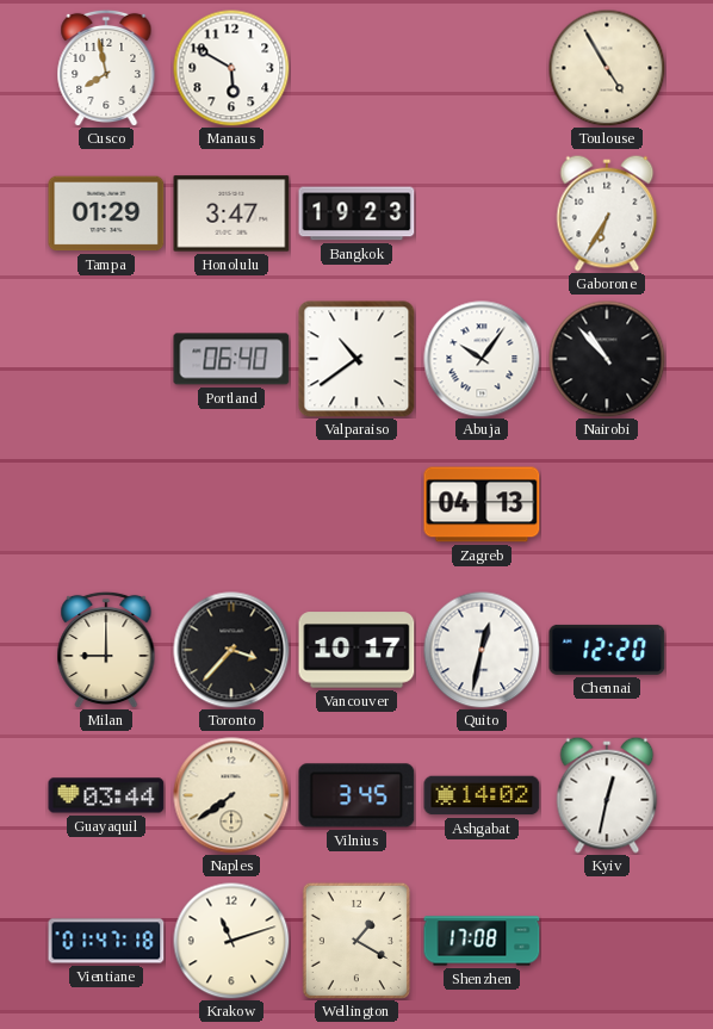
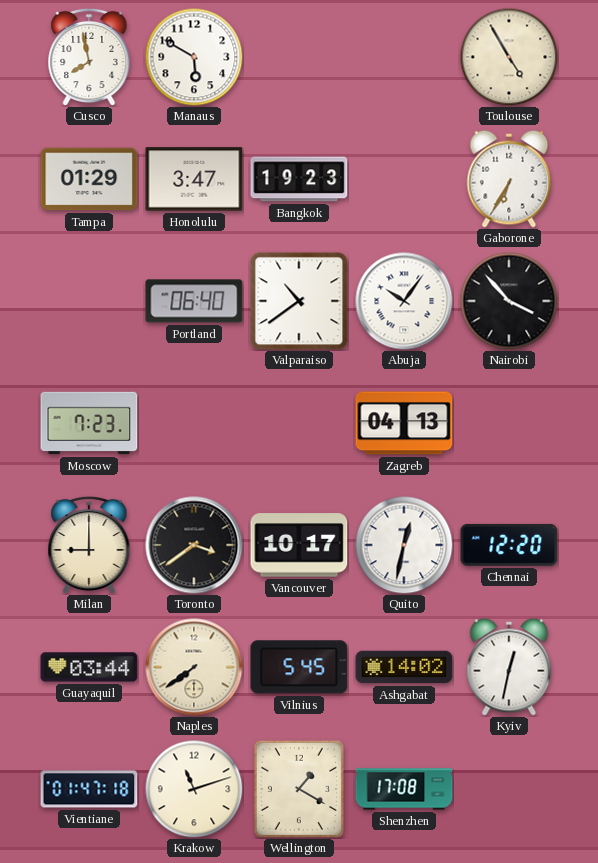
Nairobi: 10:53 -> 3:53 (509, 301)
Moscow: none -> 7:23 (89, 423)
Toronto: 3:37 -> 3:39 (194, 545)
Vilnius: 3:45 -> 5:45 (299, 667)
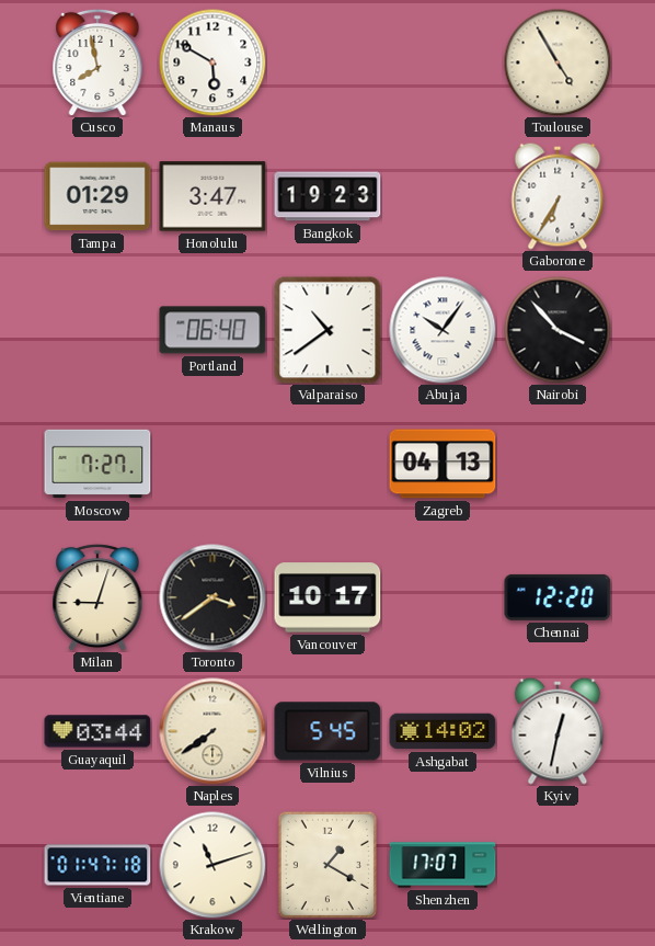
Moscow: 7:23 -> 7:27 (97, 464)
Milan: 9:00 -> 9:03 (97, 597)
Quito: 12:32 -> none (404, 545)
Shenzhen: 17:08 -> 17:07 (443, 865)
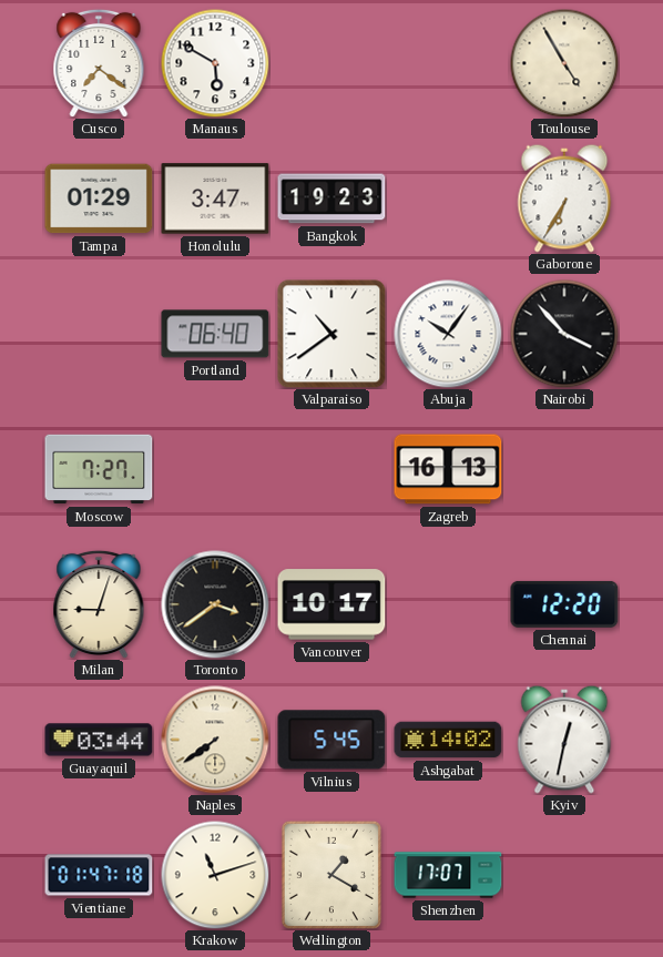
Cusco: 7:58 -> 7:21 (99, 63)
Zagreb: 04:13 -> 16:13 (448, 469)
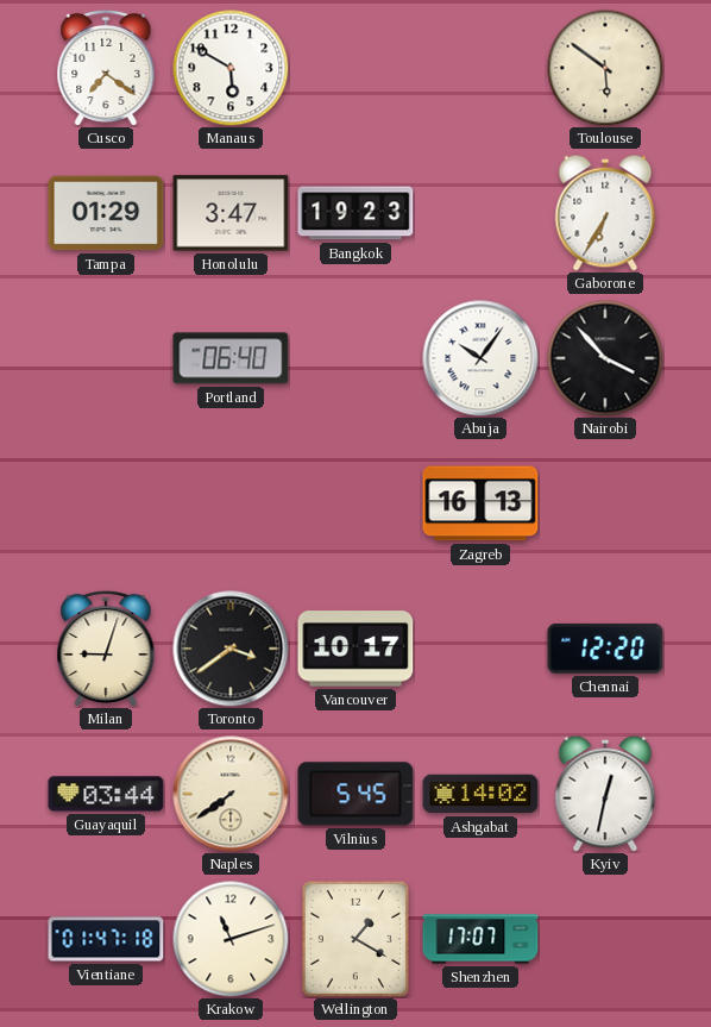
Toulouse: 4:55 -> 5:51 (605, 68)
Valparaiso: 10:39 -> none (331, 334)
Moscow: 7:27 -> none (99, 469)
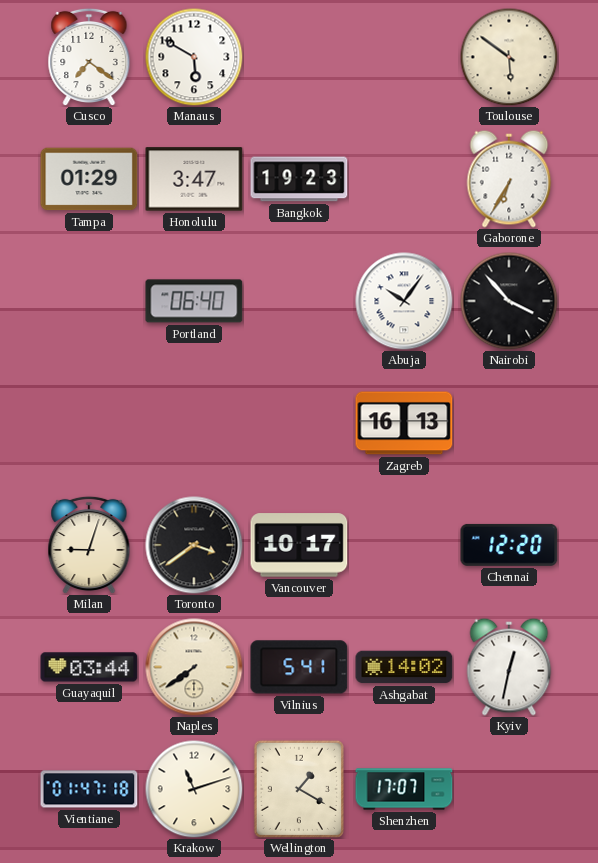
Vilnius: 5:45 -> 5:41 (299, 667)
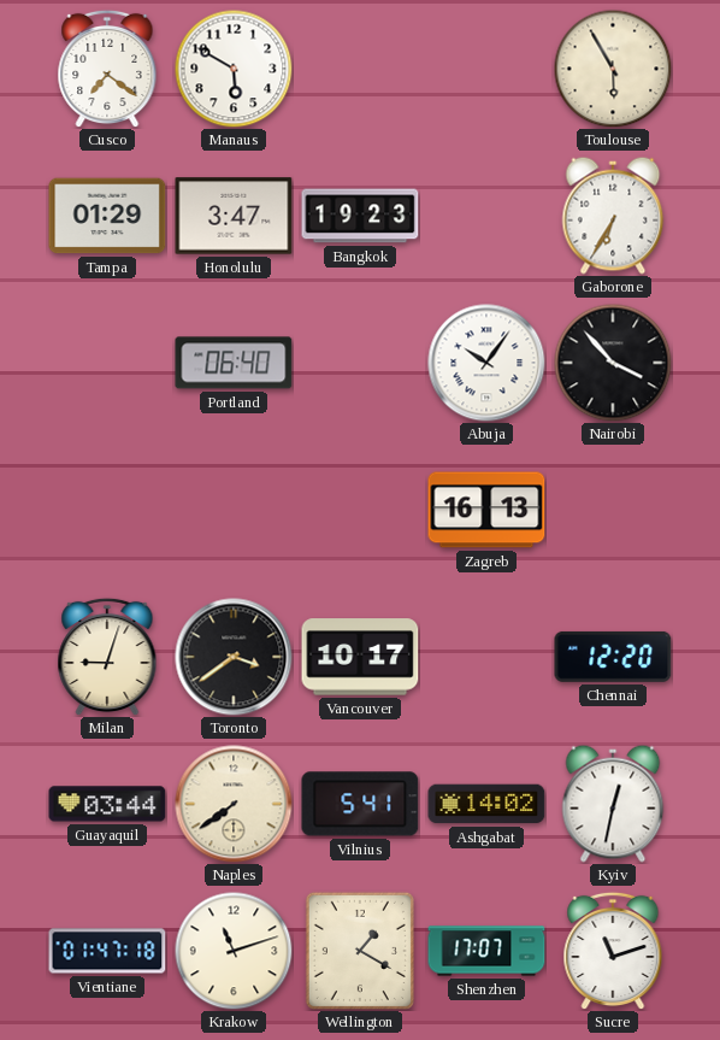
Toulouse: 5:51 -> 5:55 (613, 69)
Sucre: none -> 11:12 (613, 951)
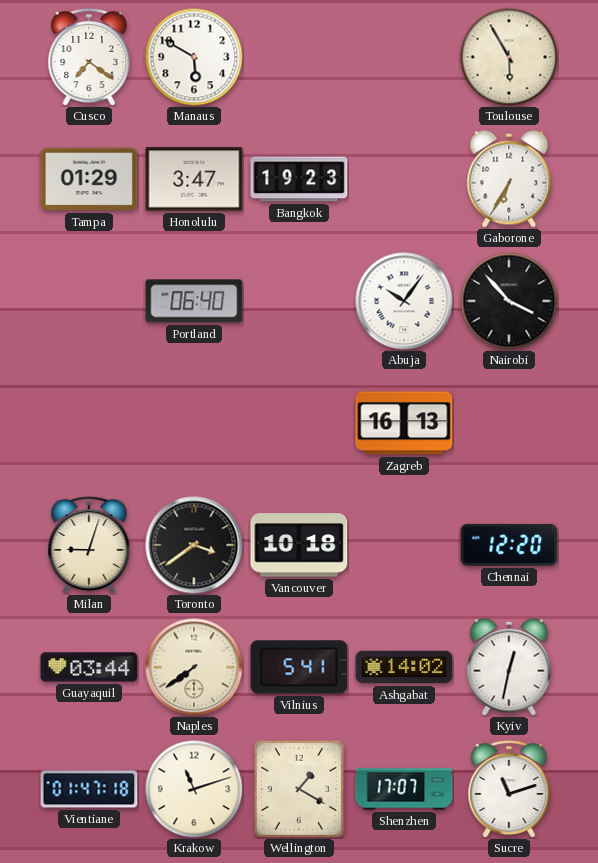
Vancouver: 10:17 -> 10:18 (299, 545)
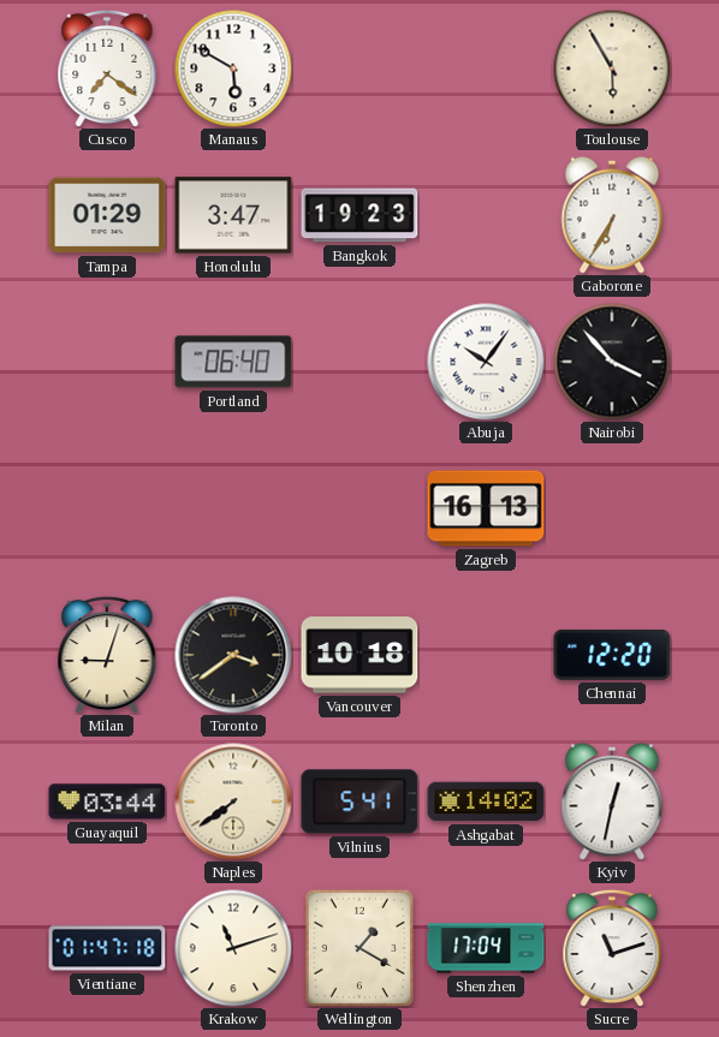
Shenzhen: 17:07 -> 17:04 (486, 948)
